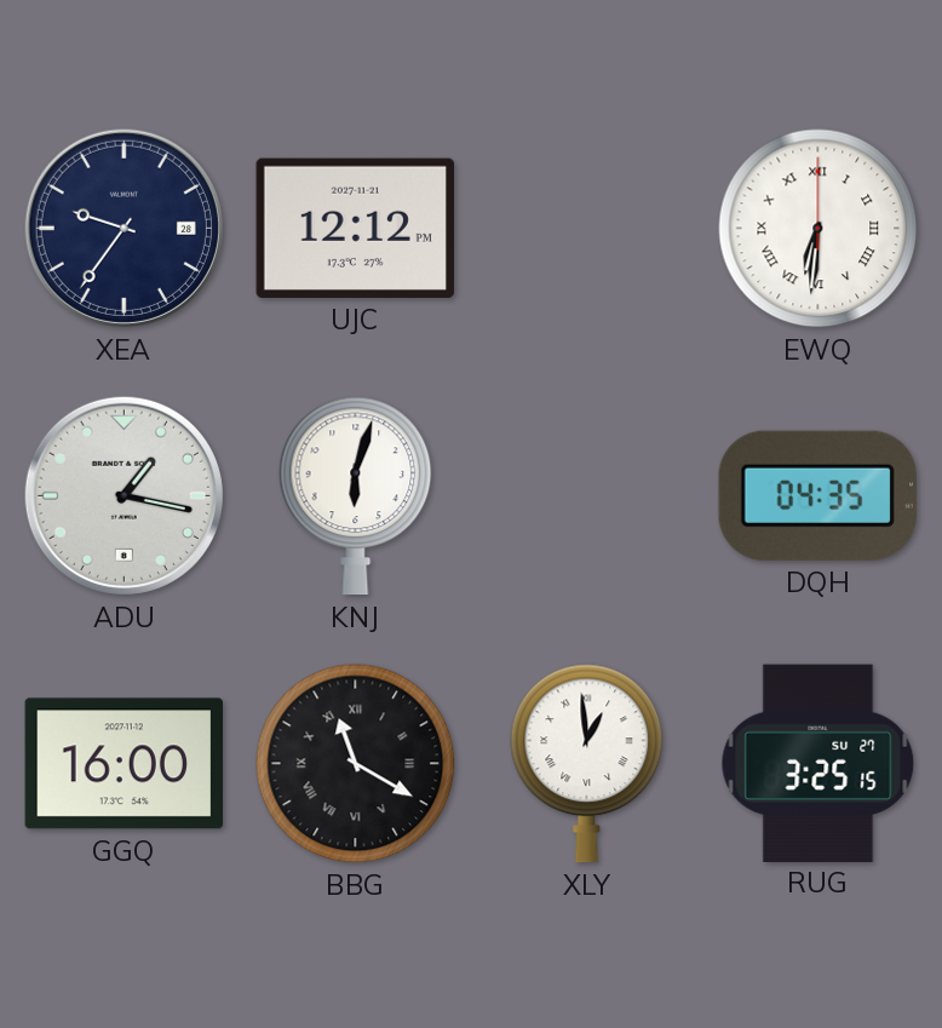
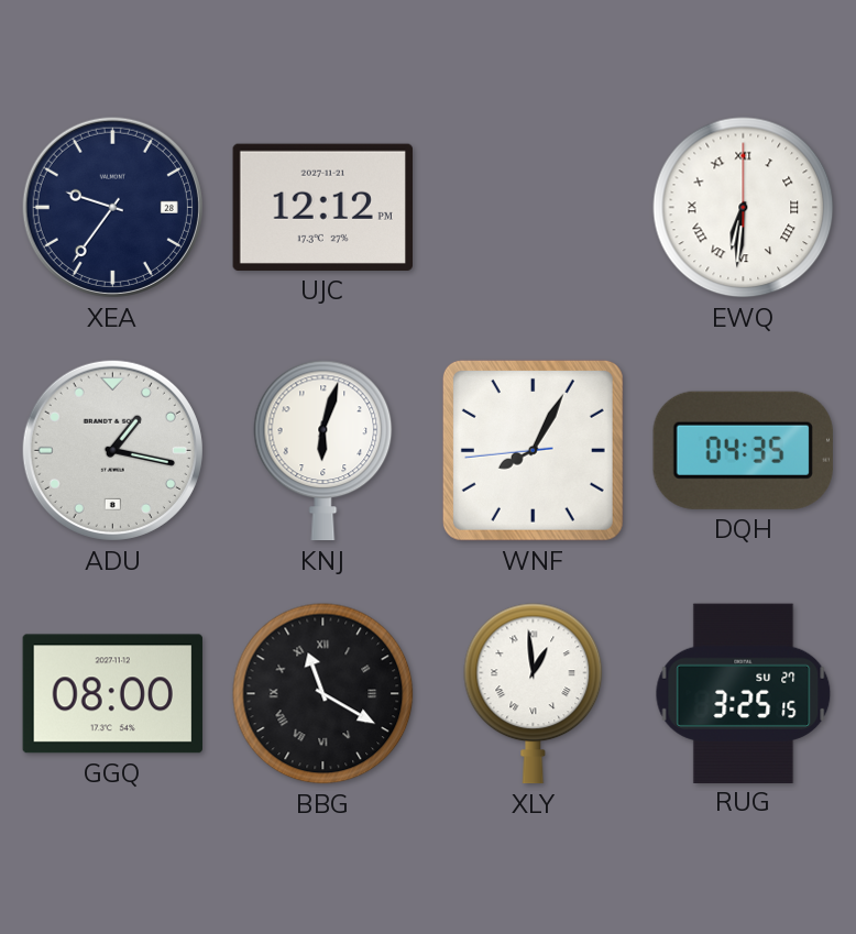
WNF: none -> 8:04 (533, 450)
GGQ: 16:00 -> 08:00 (113, 694)
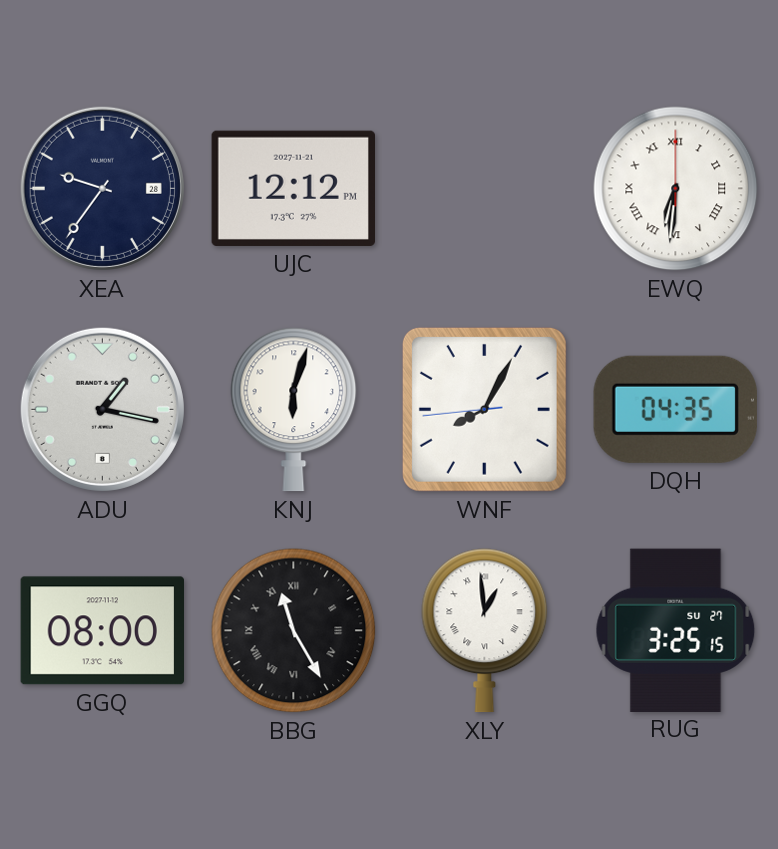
BBG: 11:20 -> 11:25 (294, 631)
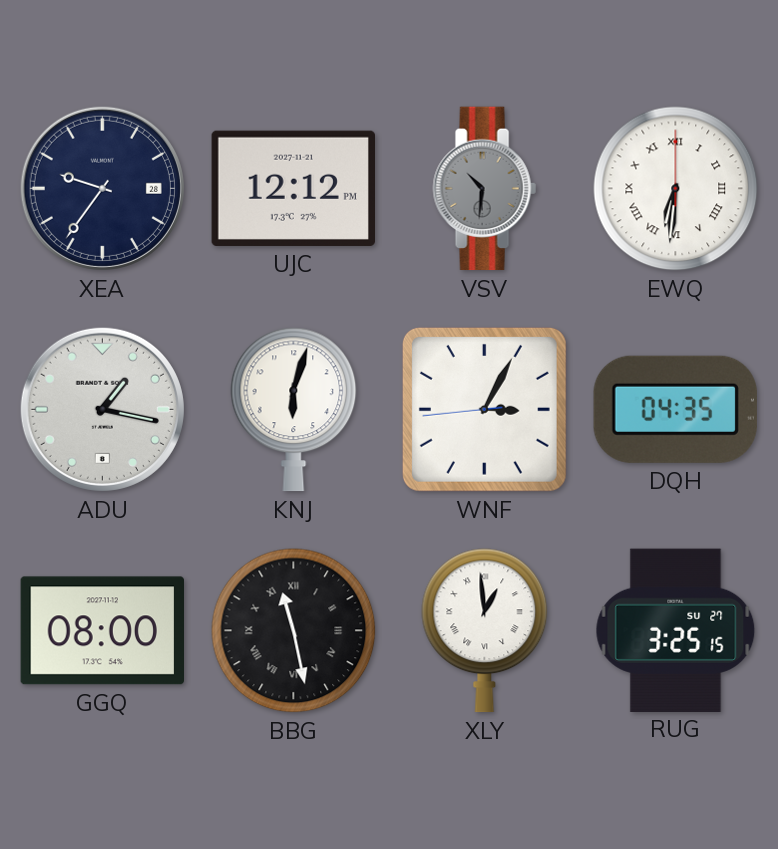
VSV: none -> 10:31 (484, 189)
WNF: 8:04 -> 3:04 (484, 409)
BBG: 11:25 -> 11:28 (294, 631)
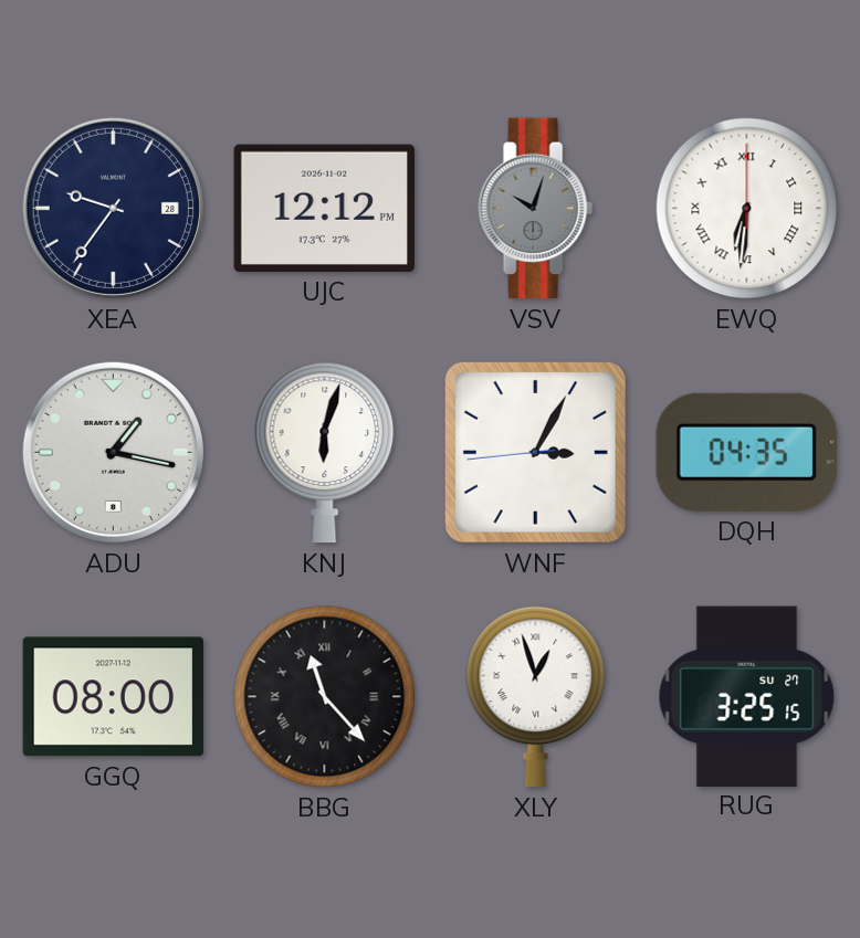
UJC date: 2027-11-21 -> 2026-11-02 (324, 208)
VSV: 10:31 -> 10:03 (535, 209)
BBG: 11:28 -> 11:23 (325, 697)
XLY: 12:59 -> 12:57 (536, 697)
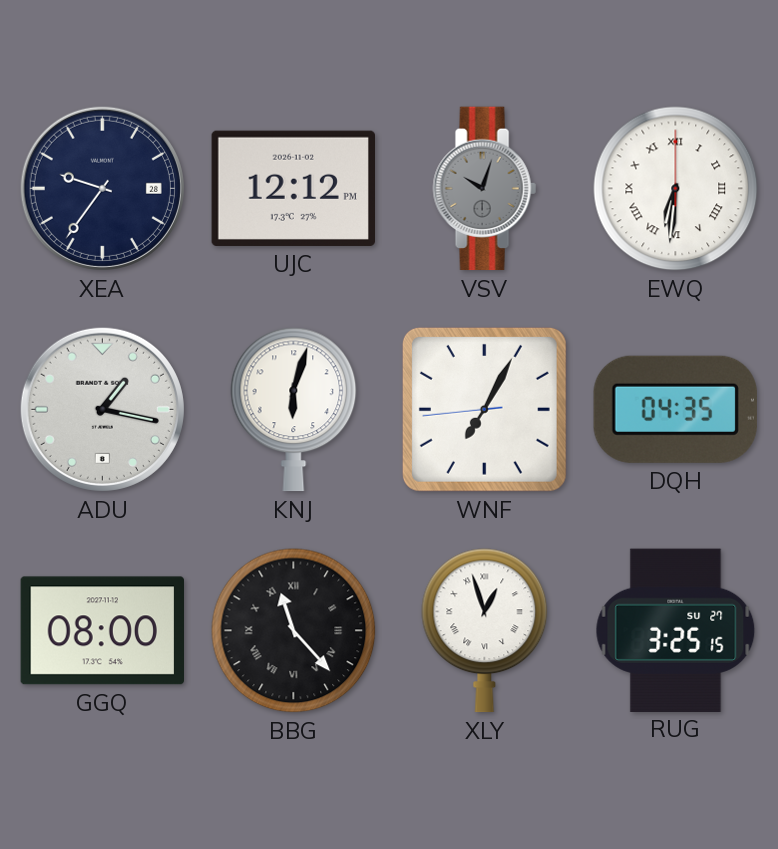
WNF: 3:04 -> 7:04 (484, 409)
